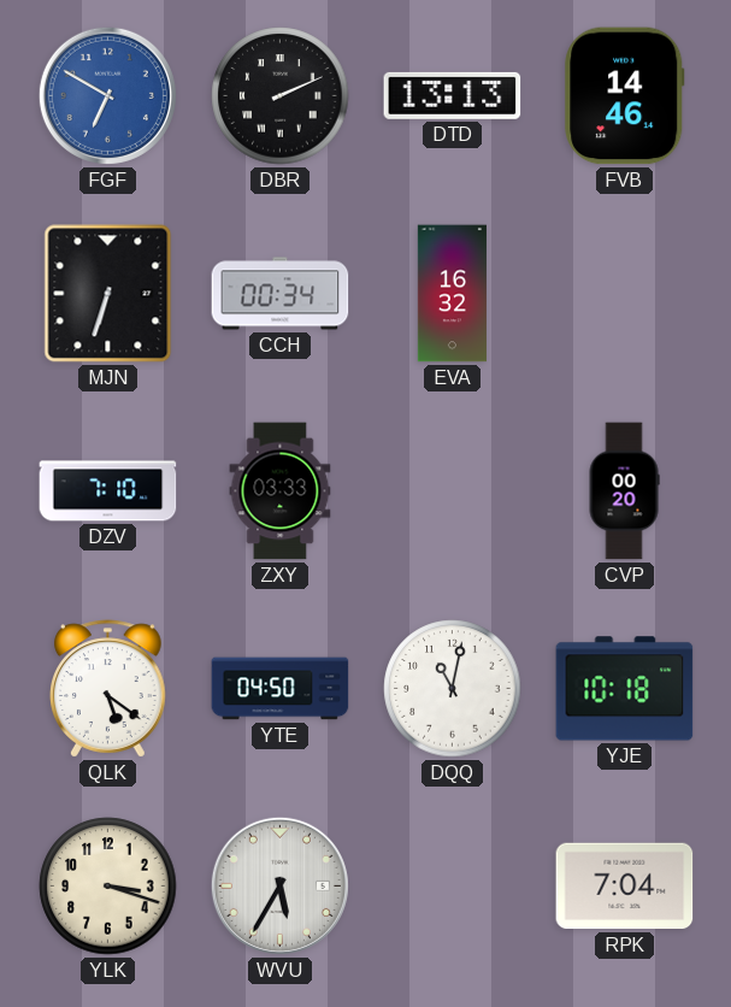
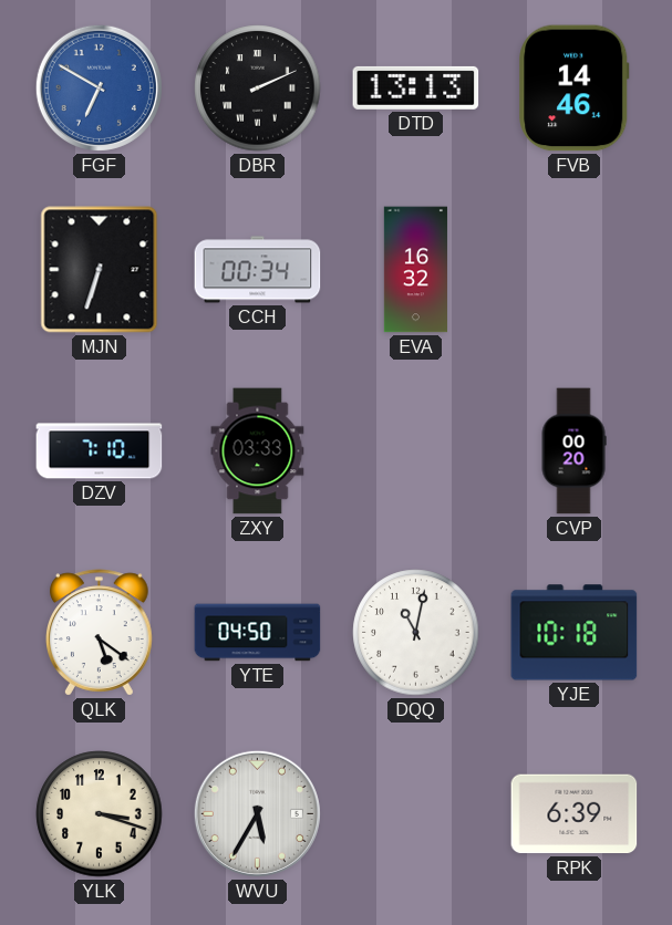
RPK: 7:04 -> 6:39 (575, 814)
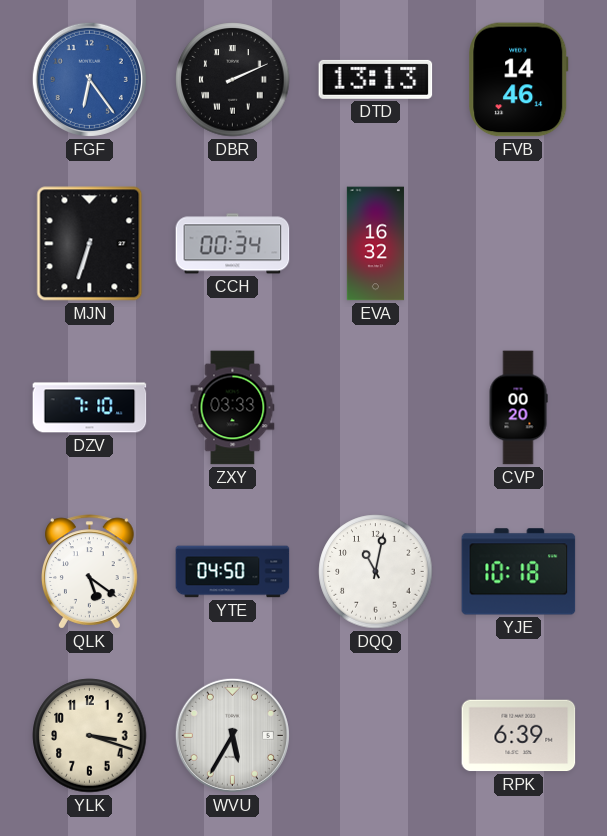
FGF: 6:50 -> 6:24 (89, 79)
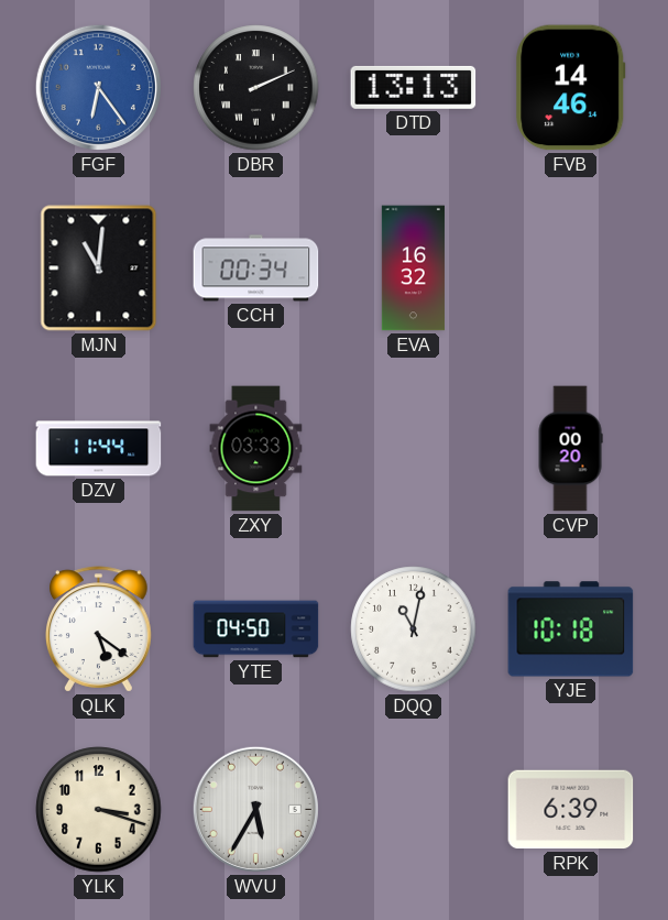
MJN: 6:33 -> 11:01 (99, 269)
DZV: 7:10 -> 11:44 (99, 449)
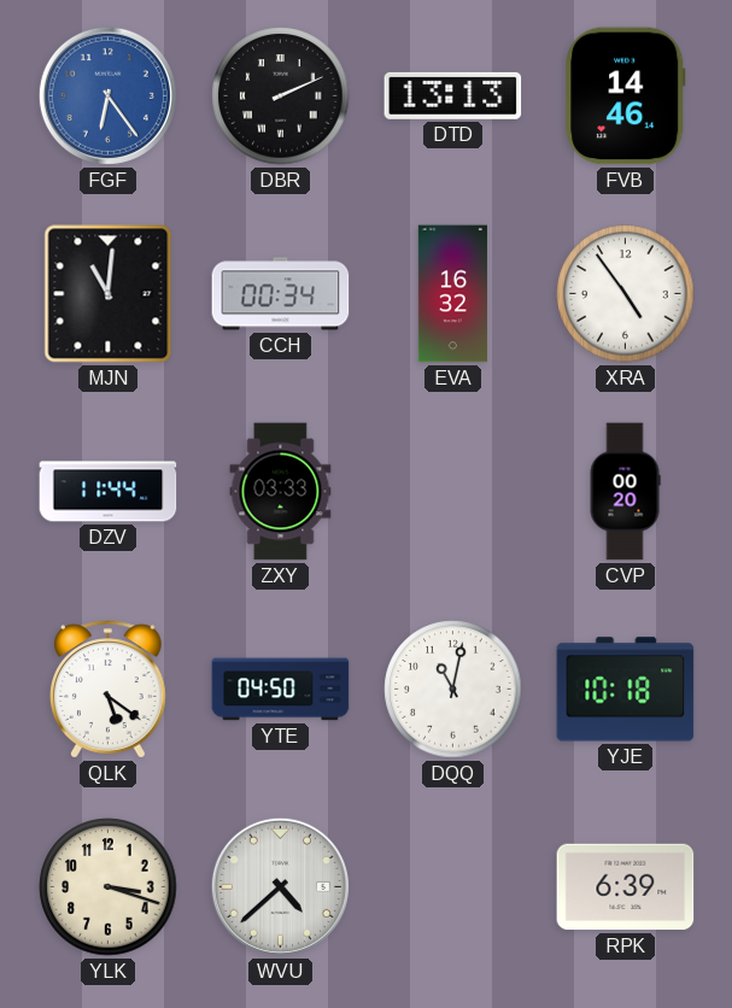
XRA: none -> 4:54 (626, 294)
WVU: 5:35 -> 4:38 (280, 886)
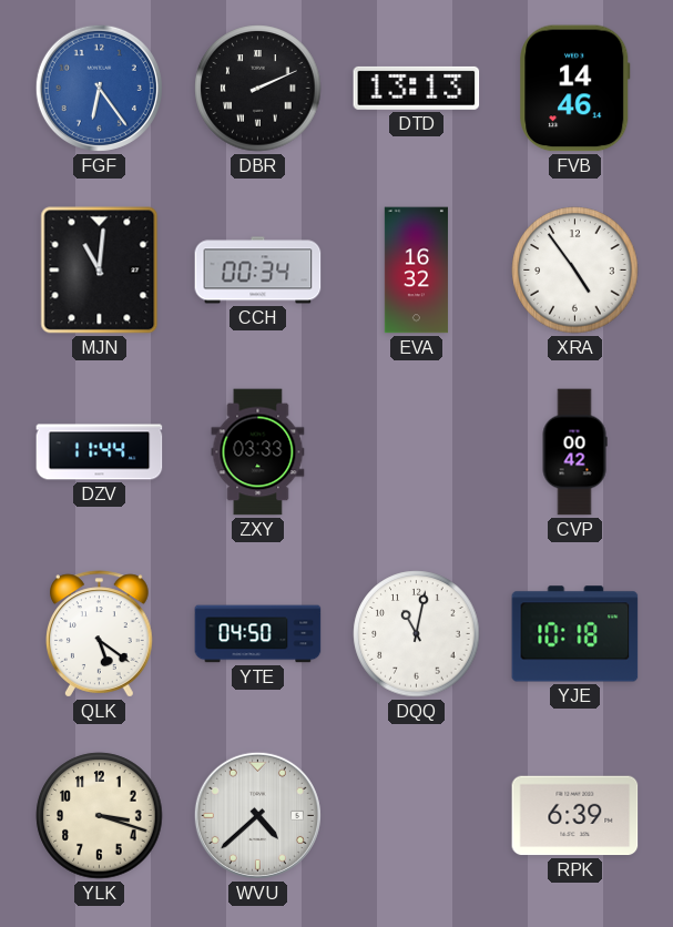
CVP: 00:20 -> 00:42 (574, 452)
